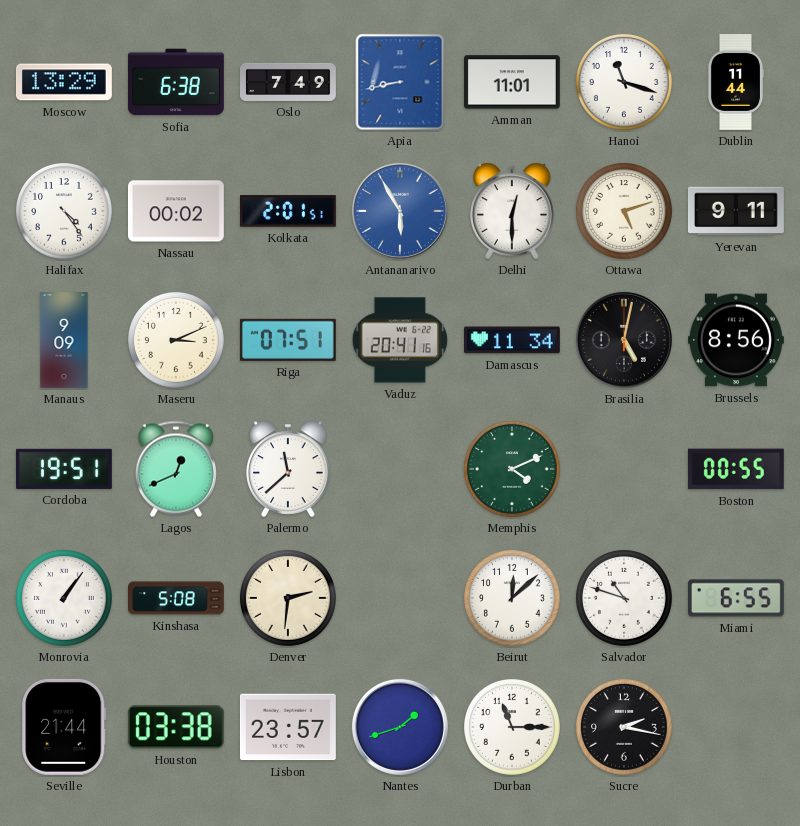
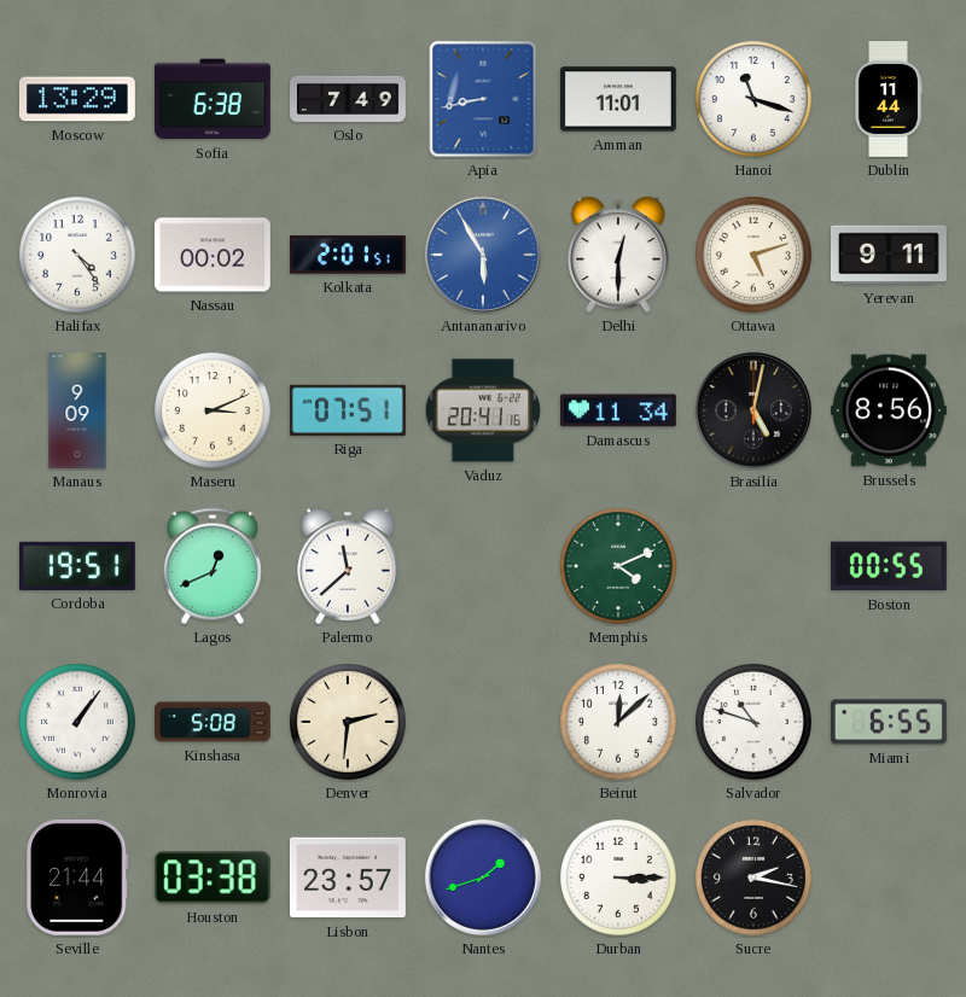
Durban: 11:15 -> 3:15 (619, 879)
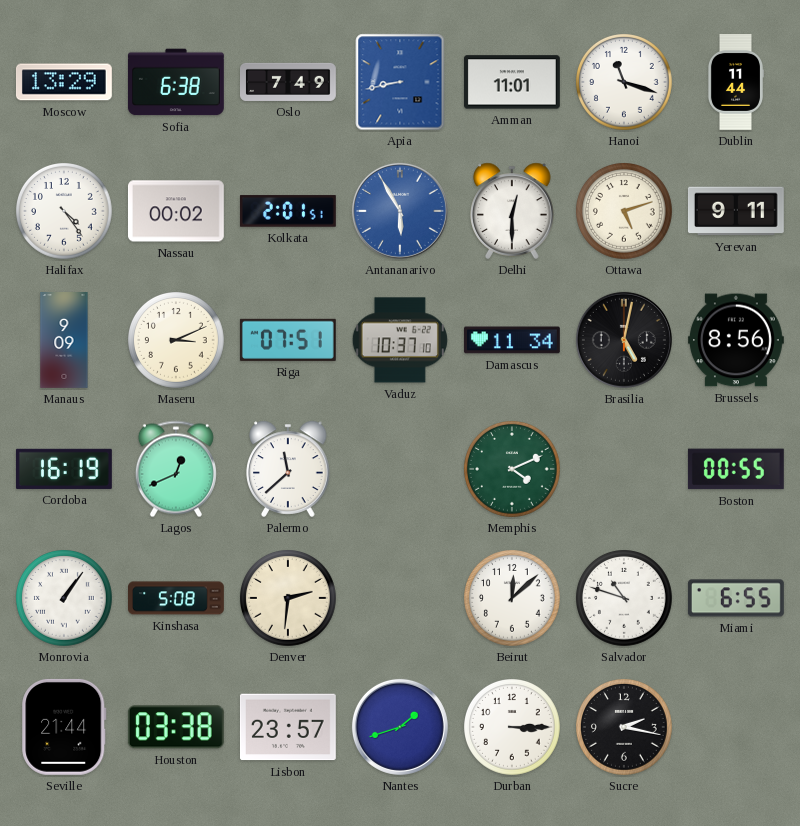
Vaduz: 20:41 -> 10:37 (400, 340)
Cordoba: 19:51 -> 16:19 (64, 469)
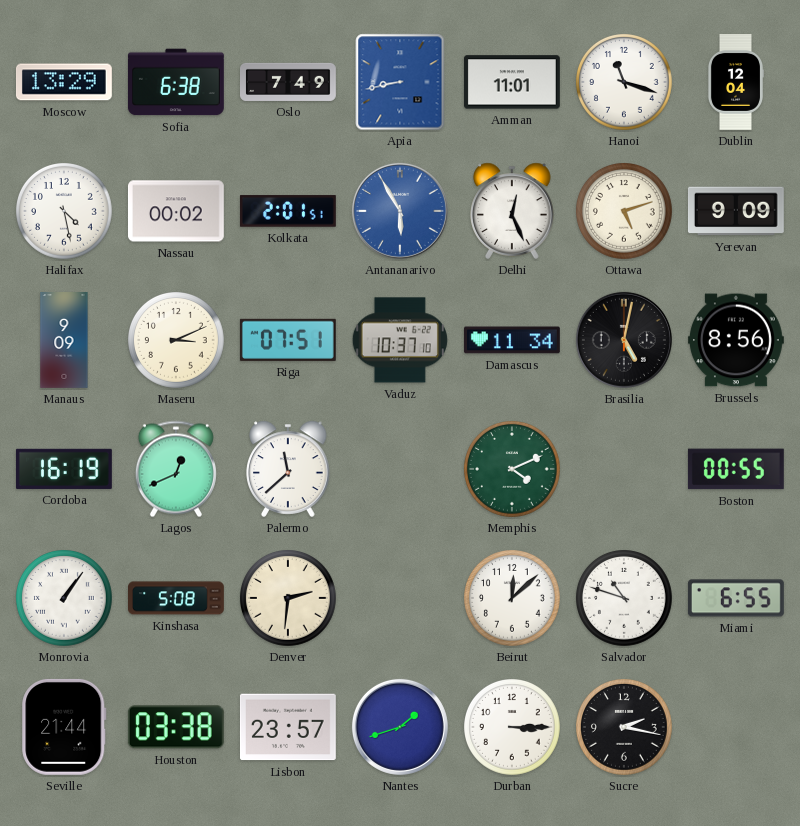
Dublin: 11:44 -> 12:04 (735, 83)
Halifax: 4:24 -> 4:28 (65, 212)
Delhi: 12:30 -> 12:26 (512, 211)
Yerevan: 9:11 -> 9:09 (736, 211)
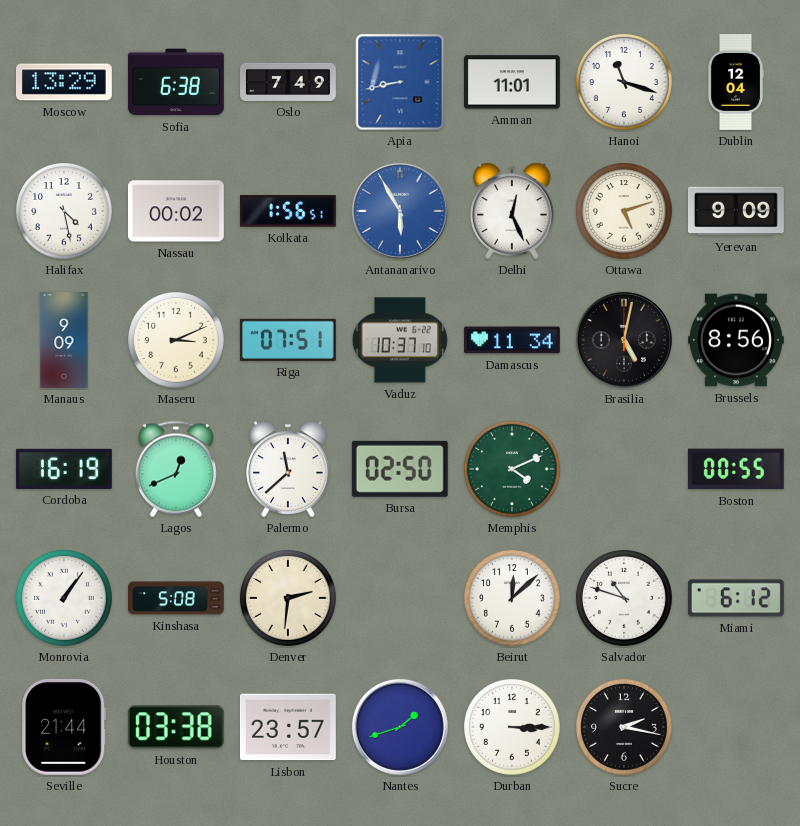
Kolkata: 2:01 -> 1:56 (288, 211)
Bursa: none -> 02:50 (400, 469)
Miami: 6:55 -> 6:12 (736, 598)
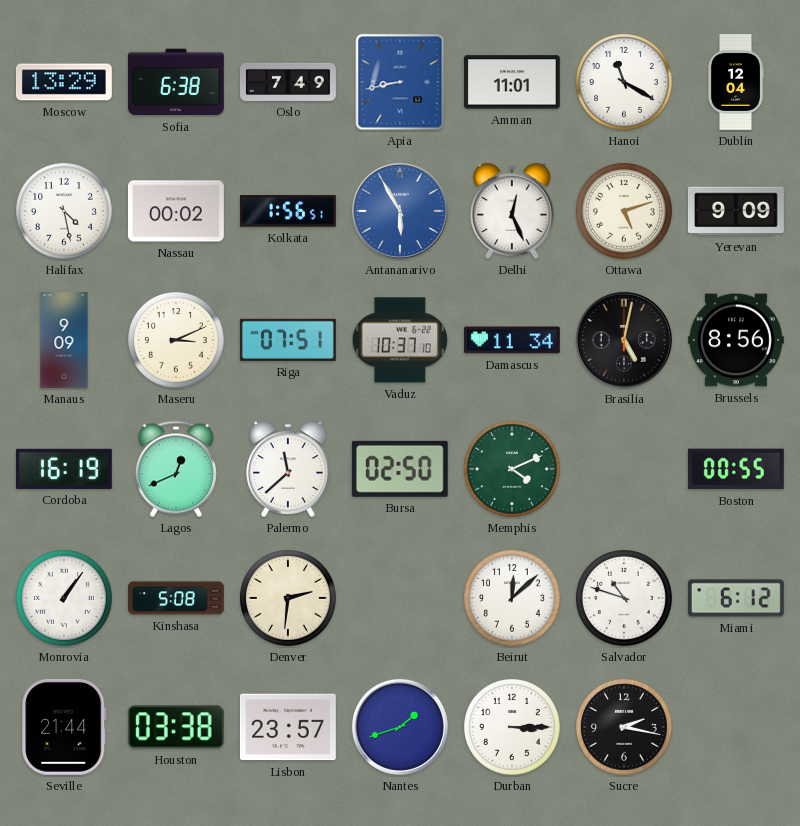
Hanoi: 11:18 -> 11:20 (625, 83)
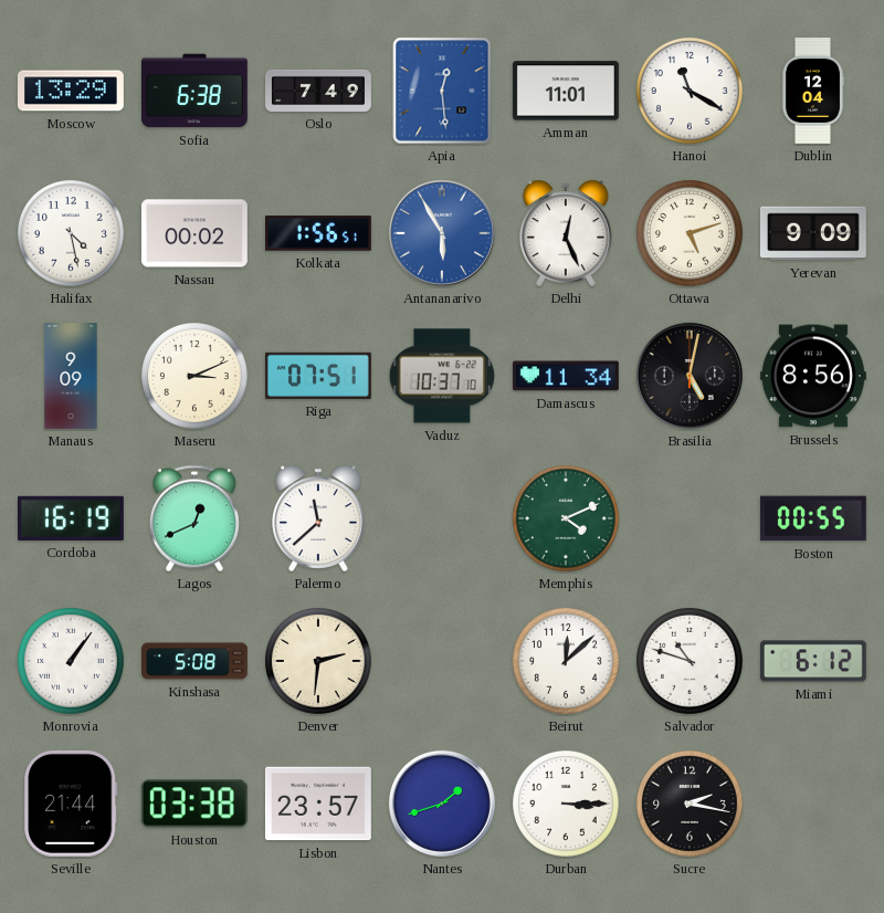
Apia: 8:43 -> 12:29 (442, 91)
Bursa: 02:50 -> none (400, 469)
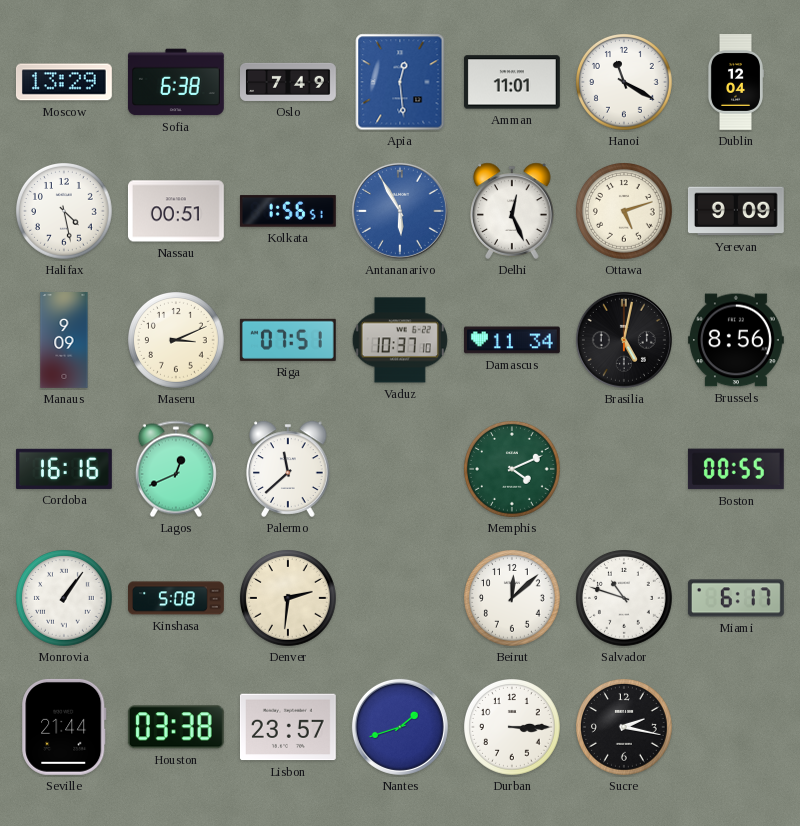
Nassau: 00:02 -> 00:51 (176, 211)
Cordoba: 16:19 -> 16:16 (64, 469)
Miami: 6:12 -> 6:17 (736, 598)
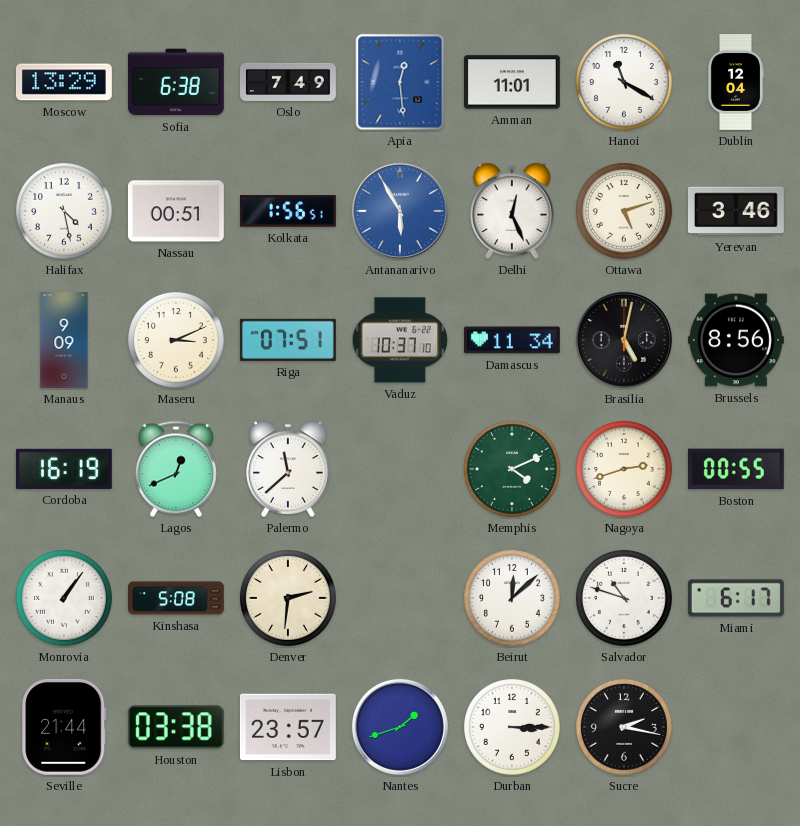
Yerevan: 9:09 -> 3:46 (736, 211)
Cordoba: 16:16 -> 16:19 (64, 469)
Nagoya: none -> 2:42 (625, 470)
